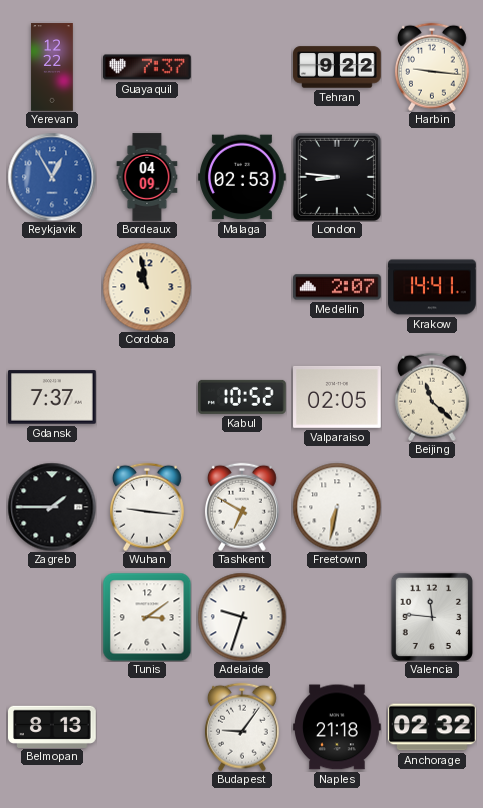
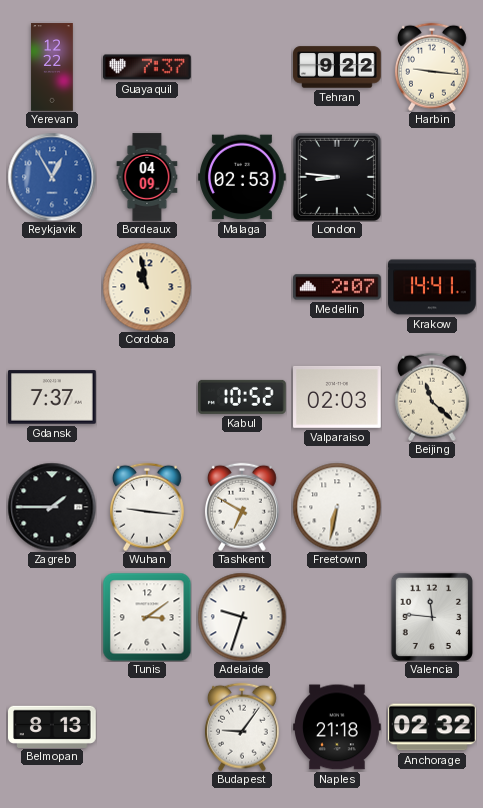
Valparaiso: 02:05 -> 02:03 (338, 397)
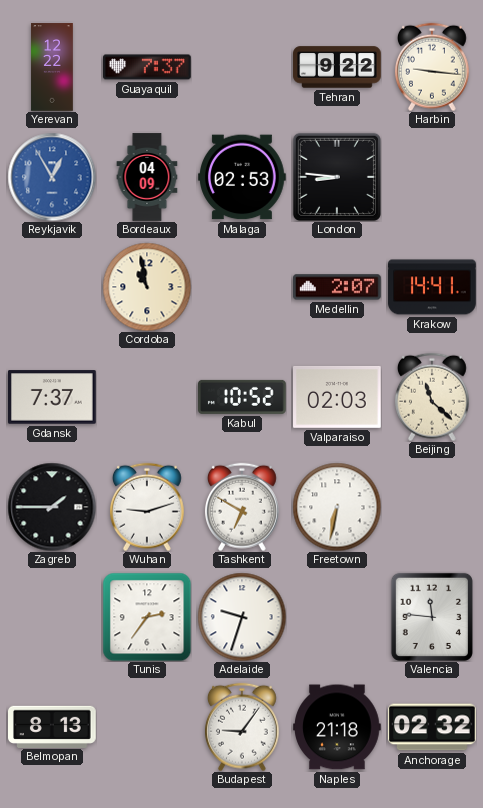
Wuhan: 9:16 -> 9:12 (147, 507)
Tunis: 3:09 -> 2:36 (147, 617)
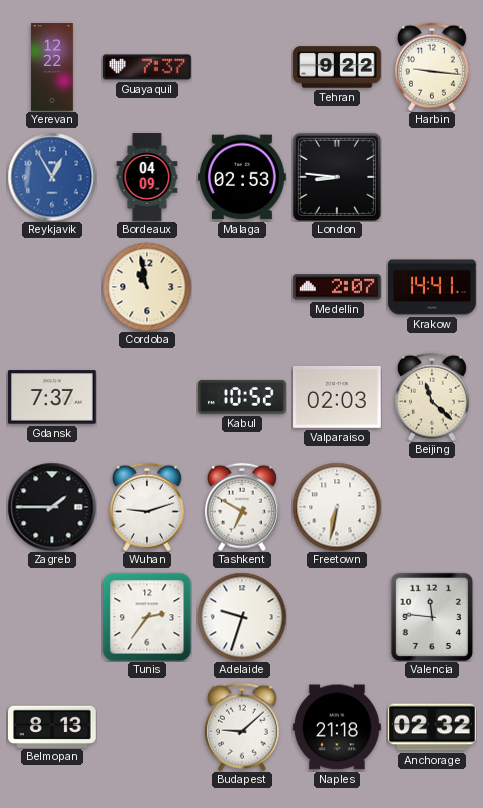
Budapest: 9:06 -> 9:08 (242, 727)
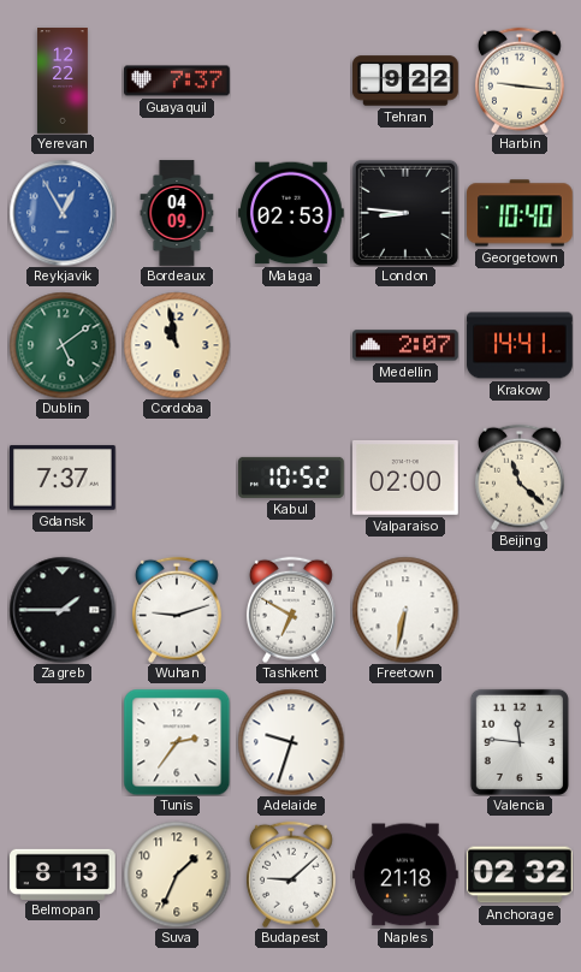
Georgetown: none -> 10:40 (521, 213)
Dublin: none -> 5:09 (63, 345)
Valparaiso: 02:03 -> 02:00 (407, 478)
Suva: none -> 1:34 (177, 875)
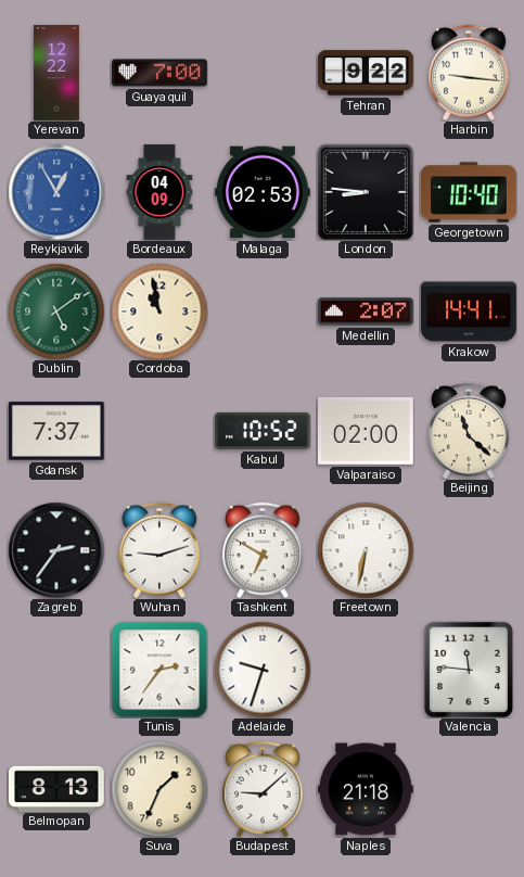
Guayaquil: 7:37 -> 7:00 (159, 73)
Zagreb: 1:45 -> 2:36 (56, 550)
Anchorage: 02:32 -> none (521, 875)
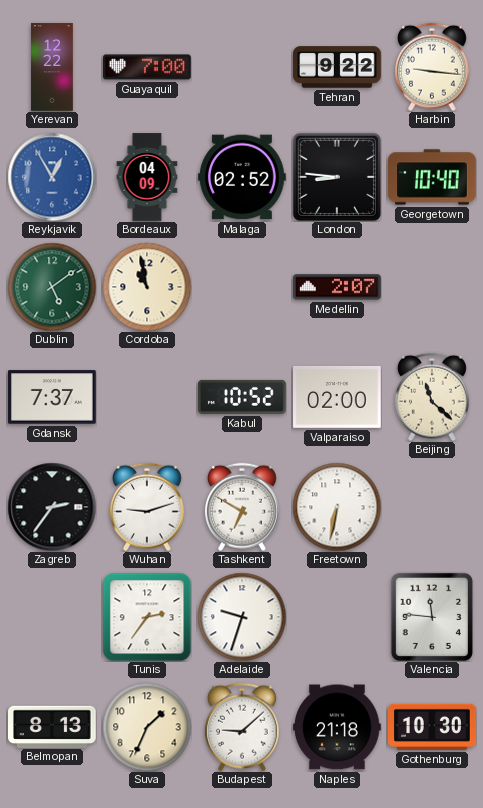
Malaga: 02:53 -> 02:52 (243, 177)
Krakow: 14:41 -> none (469, 312)
Gothenburg: none -> 10:30 (432, 727)
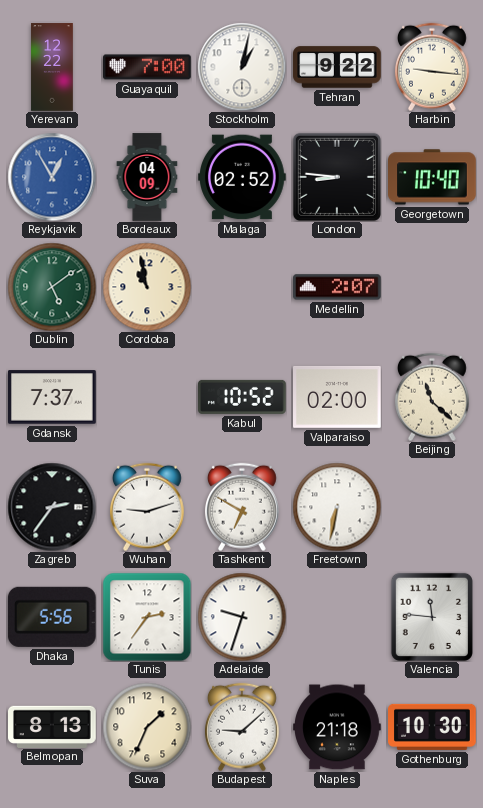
Stockholm: none -> 1:02 (242, 67)
Dhaka: none -> 5:56 (52, 617)
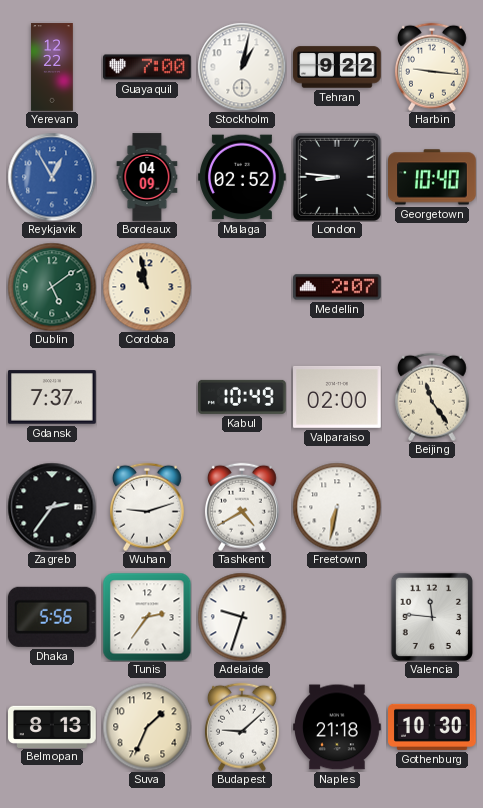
Kabul: 10:52 -> 10:49 (243, 397)
Beijing: 11:22 -> 11:24 (432, 397)
Tashkent: 6:50 -> 4:40 (242, 507)
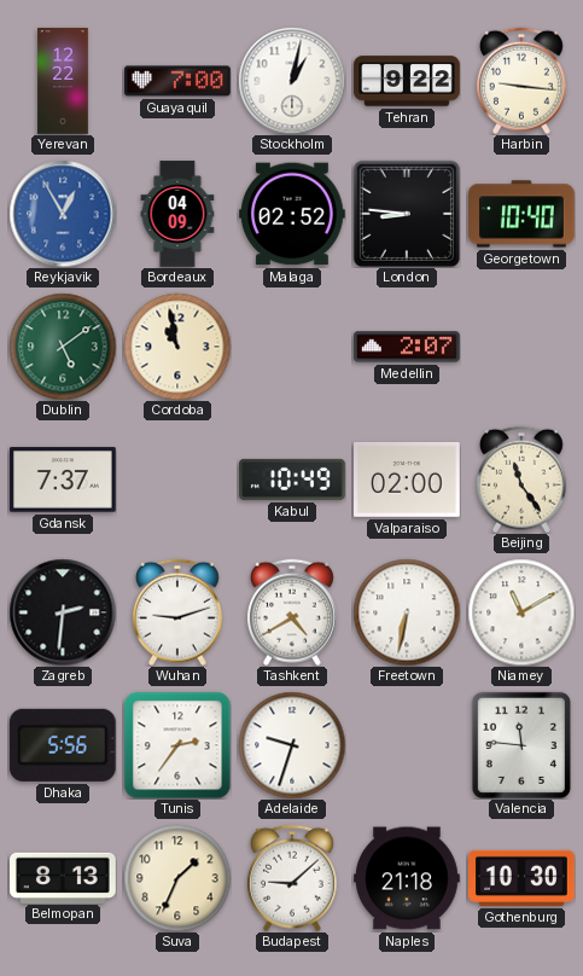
Zagreb: 2:36 -> 2:31 (63, 612)
Niamey: none -> 11:10 (521, 612)
